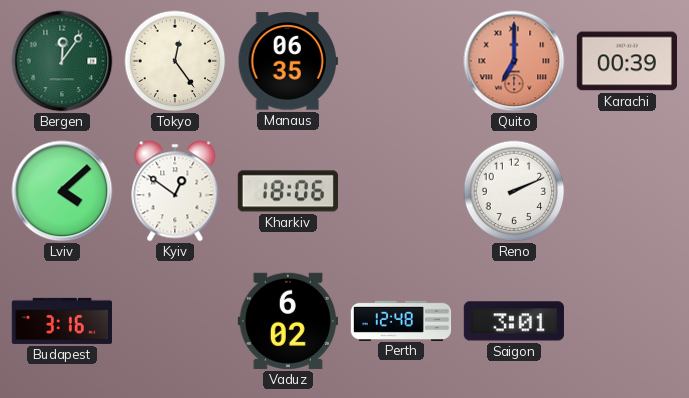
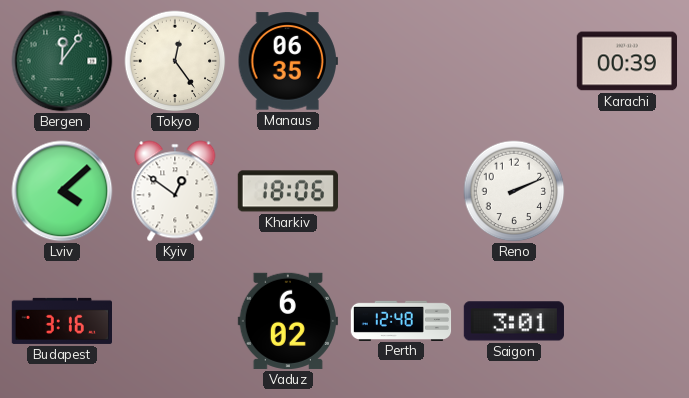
Quito: 7:00 -> none (514, 61)
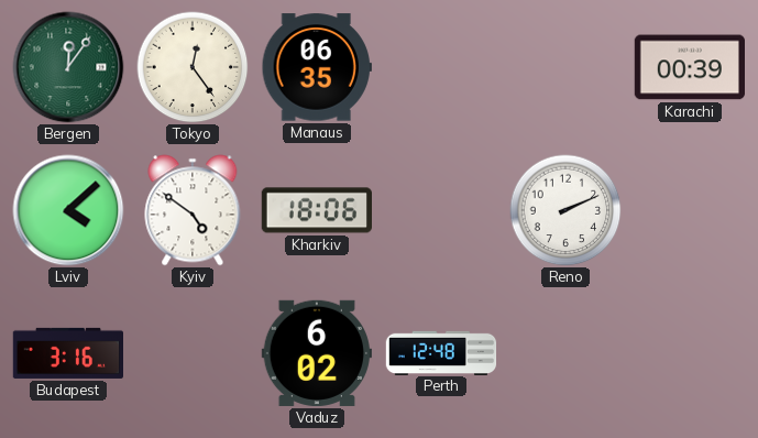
Kyiv: 12:51 -> 4:51 (193, 210)
Saigon: 3:01 -> none (513, 321)
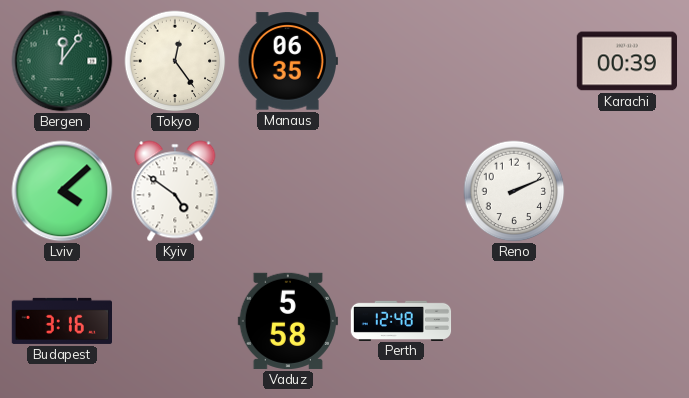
Kharkiv: 18:06 -> none (316, 210)
Vaduz: 6:02 -> 5:58 (288, 321)
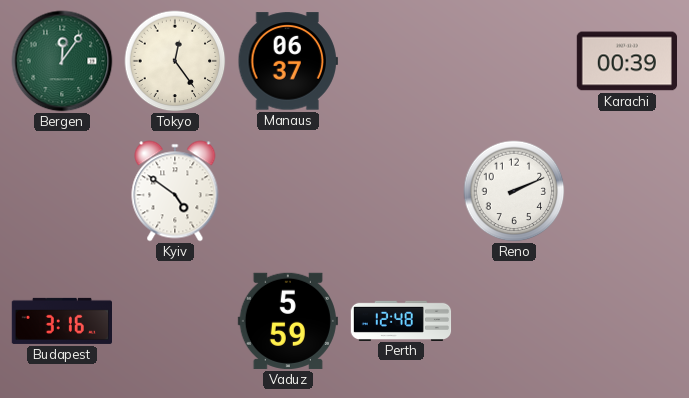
Manaus: 06:35 -> 06:37 (288, 61)
Lviv: 4:08 -> none (62, 191)
Vaduz: 5:58 -> 5:59 (288, 321)
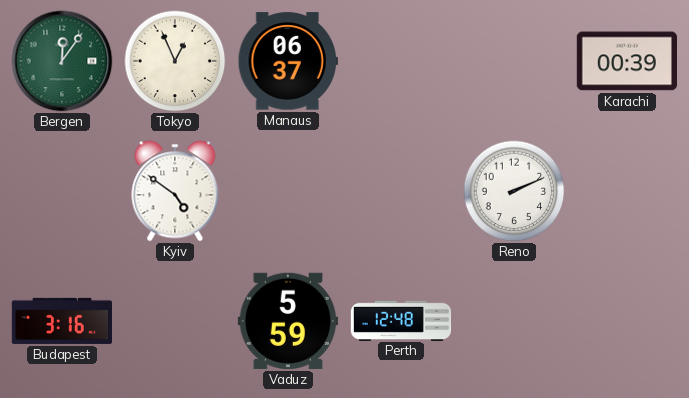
Tokyo: 12:24 -> 12:56 (175, 61)
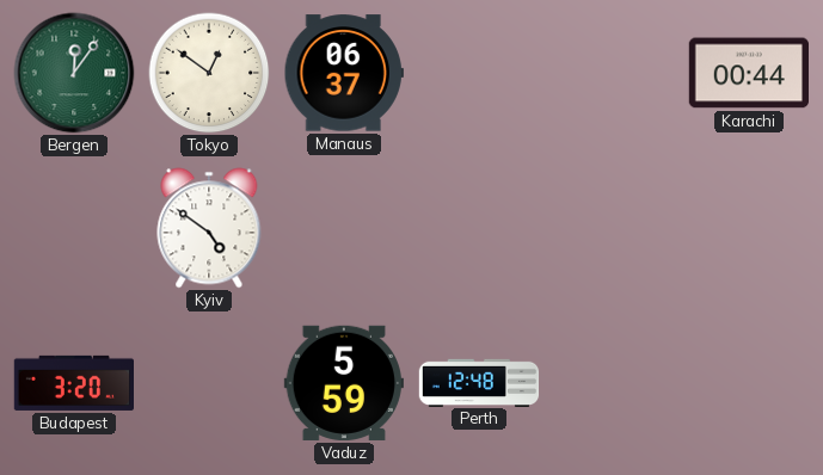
Tokyo: 12:56 -> 12:51 (209, 73)
Karachi: 00:39 -> 00:44 (748, 73)
Reno: 2:11 -> none (514, 191)
Budapest: 3:16 -> 3:20 (73, 383)
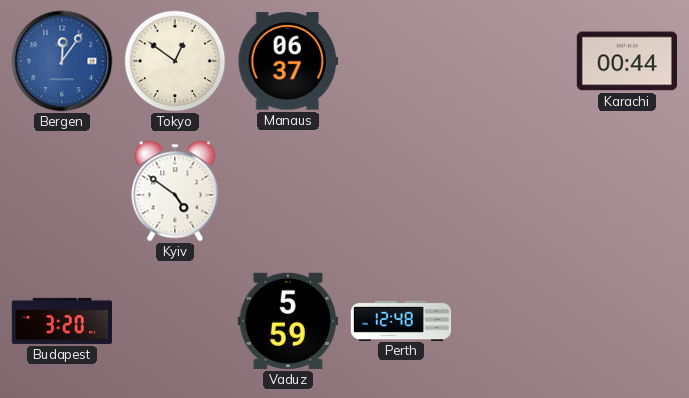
Bergen dial: green -> blue (62, 61)
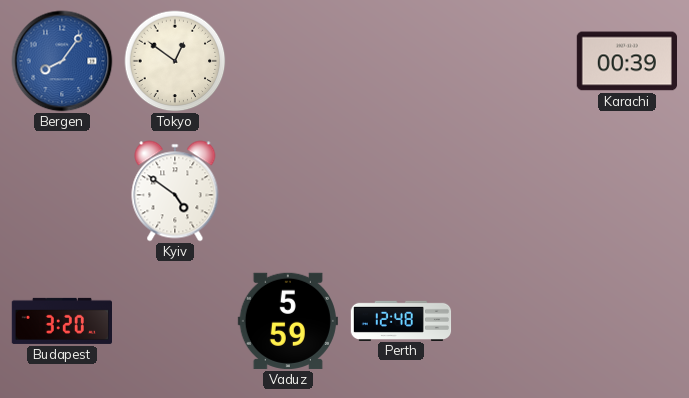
Bergen: 12:06 -> 8:06 (62, 61)
Manaus: 06:37 -> none (288, 61)
Karachi: 00:44 -> 00:39 (626, 61)
